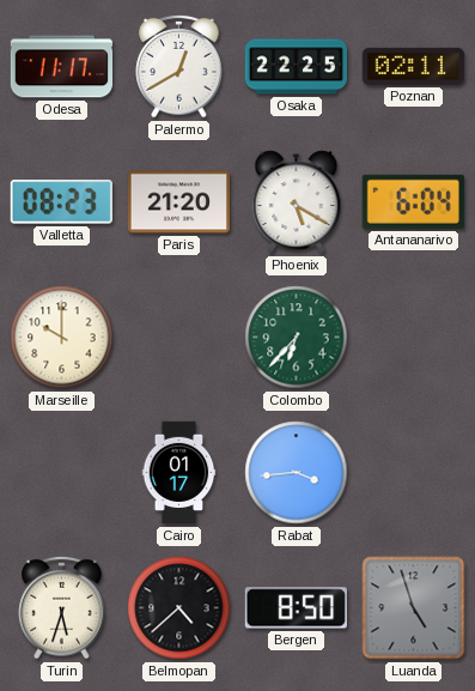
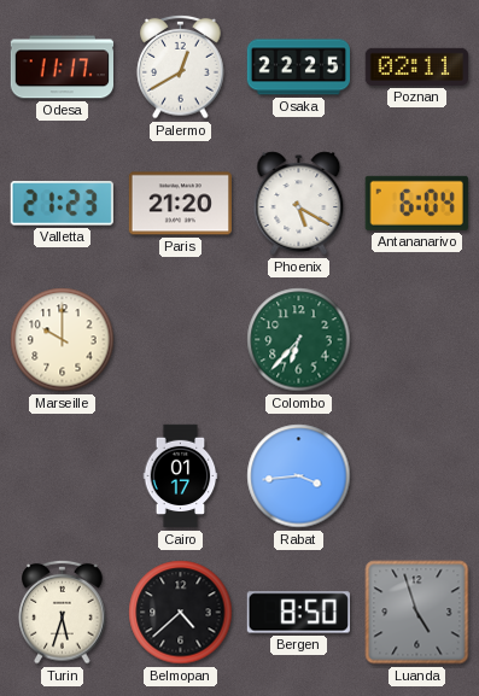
Valletta: 08:23 -> 21:23 (62, 204)
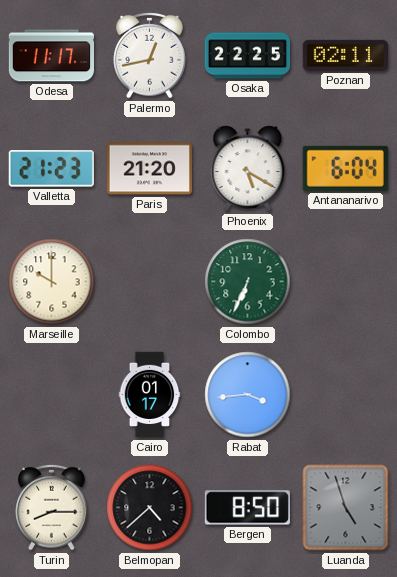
Palermo: 12:40 -> 12:43 (150, 55)
Colombo: 6:37 -> 6:34 (248, 282)
Turin: 5:33 -> 8:15 (52, 507)
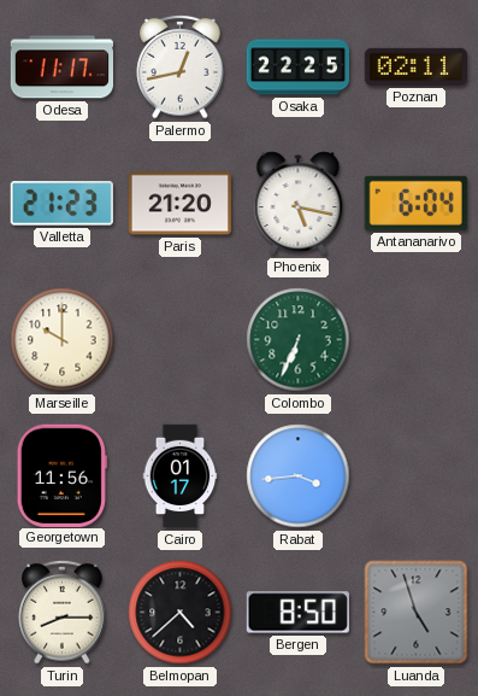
Phoenix: 5:20 -> 5:17 (299, 204)
Georgetown: none -> 11:56 (61, 475)
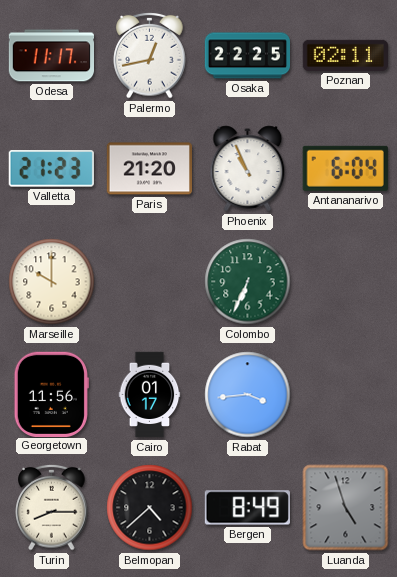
Phoenix: 5:17 -> 10:56 (248, 169)
Bergen: 8:50 -> 8:49 (247, 508)
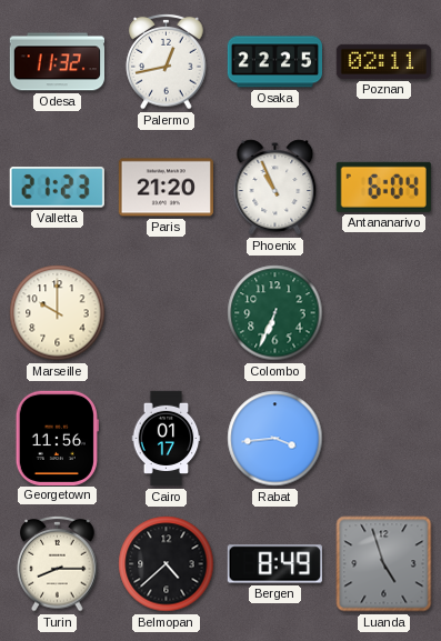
Odesa: 11:17 -> 11:32 (57, 62)
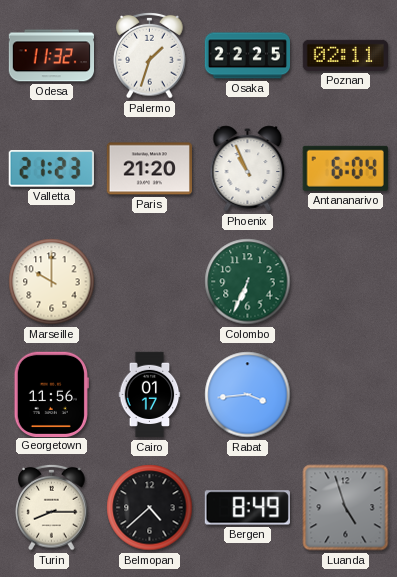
Palermo: 12:43 -> 1:33 (150, 55)
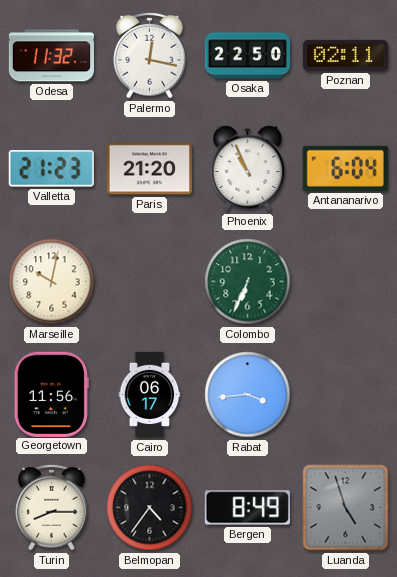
Palermo: 1:33 -> 12:17 (150, 55)
Osaka: 22:25 -> 22:50 (247, 56)
Marseille: 10:00 -> 10:02 (52, 282)
Cairo: 01:17 -> 06:17 (150, 395)
Belmopan: 4:38 -> 4:36 (150, 508)
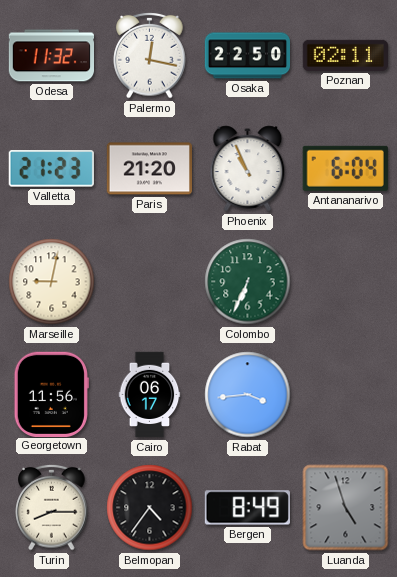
Marseille: 10:02 -> 9:02 (52, 282)
